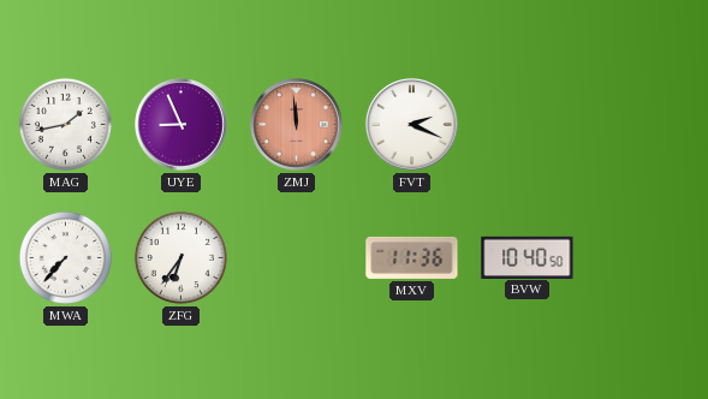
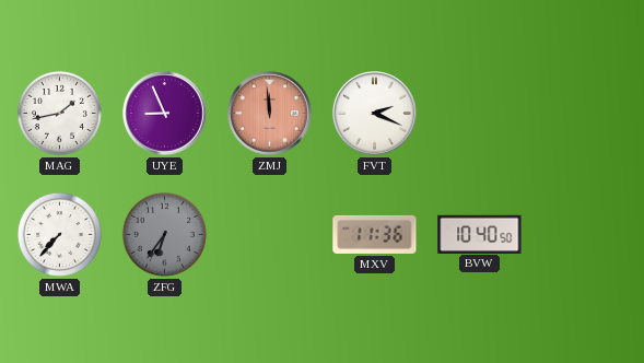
ZFG dial: white -> grey (164, 234)
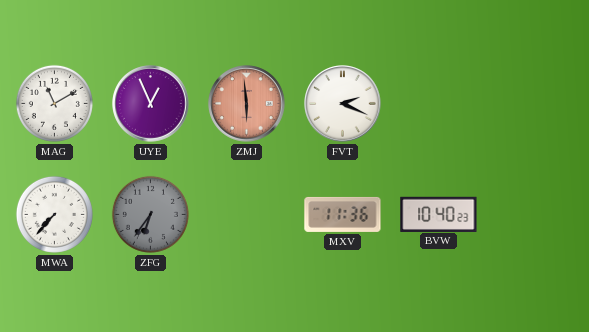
MAG: 1:43 -> 11:10 (54, 103)
UYE: 8:56 -> 12:56 (151, 104)
ZMJ: 11:59 -> 5:59 (247, 104)
BVW: 10:40:50 -> 10:40:23 (439, 214)
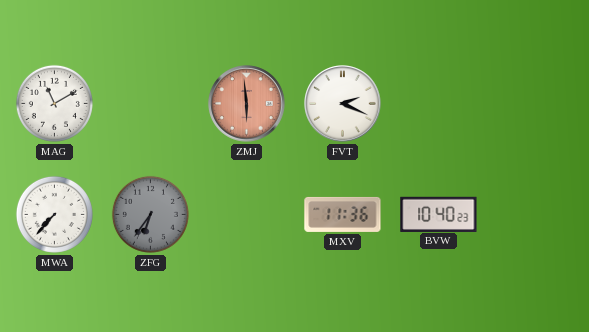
UYE: 12:56 -> none (151, 104)
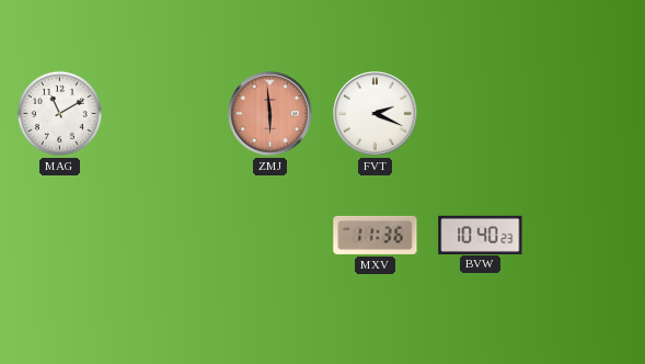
MWA: 7:37 -> none (54, 214)
ZFG: 6:36 -> none (150, 214)
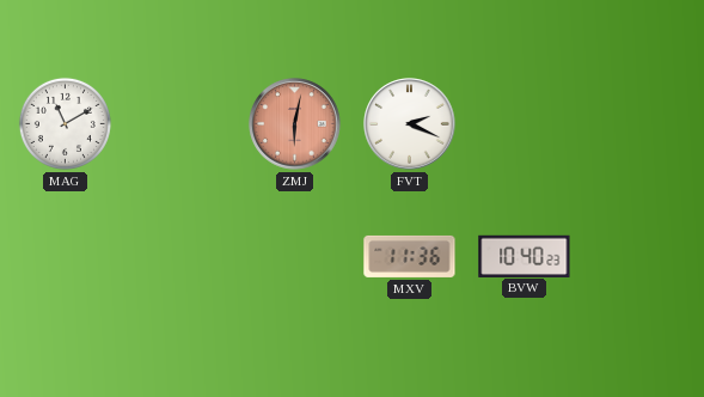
ZMJ: 5:59 -> 6:02 (295, 124)
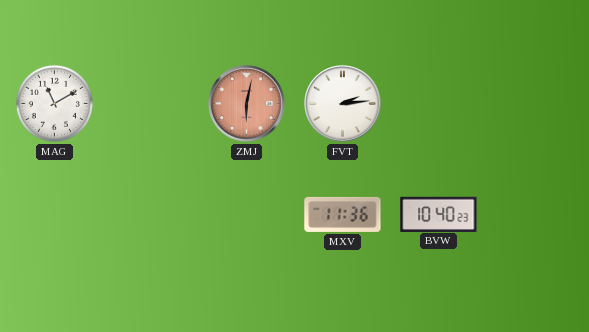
FVT: 2:19 -> 2:14 (343, 104)
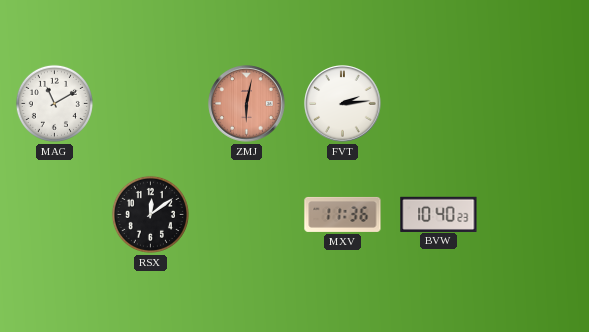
RSX: none -> 12:09 (150, 214)
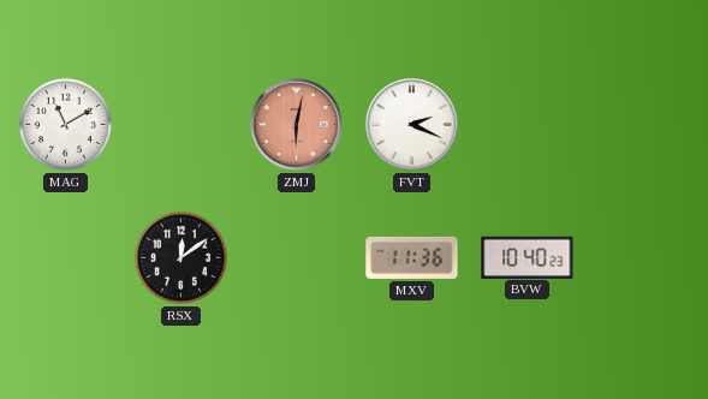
FVT: 2:14 -> 2:19 (412, 125)
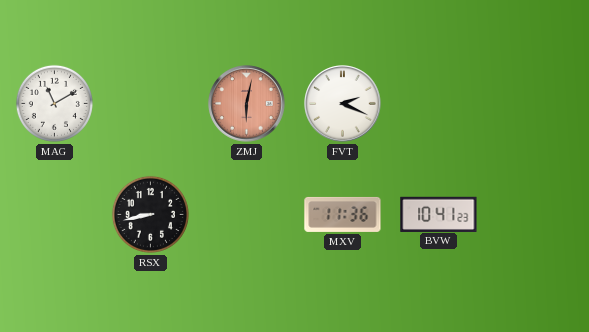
RSX: 12:09 -> 8:43 (150, 214)
BVW: 10:40 -> 10:41 (439, 214)
